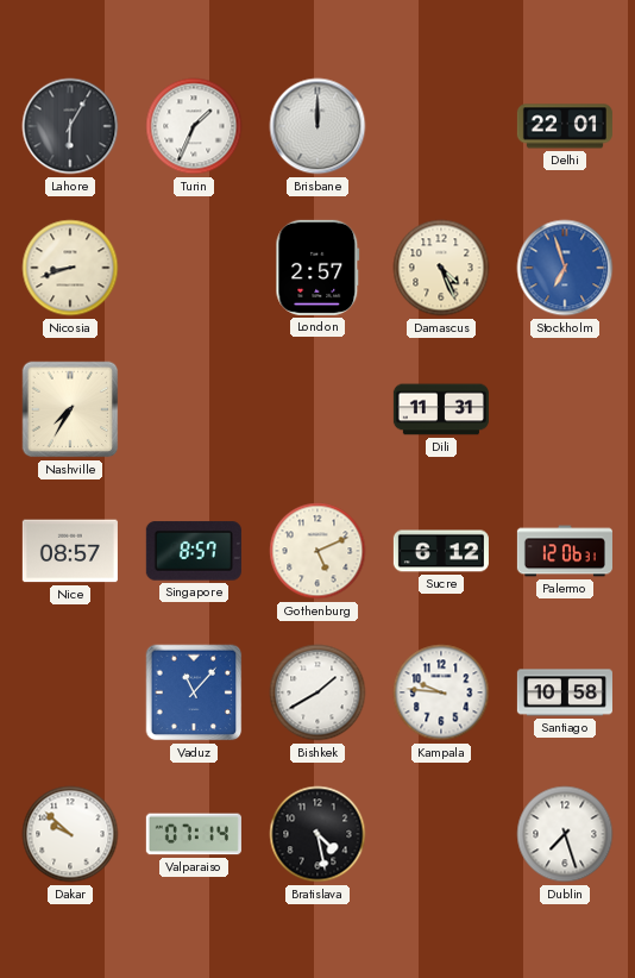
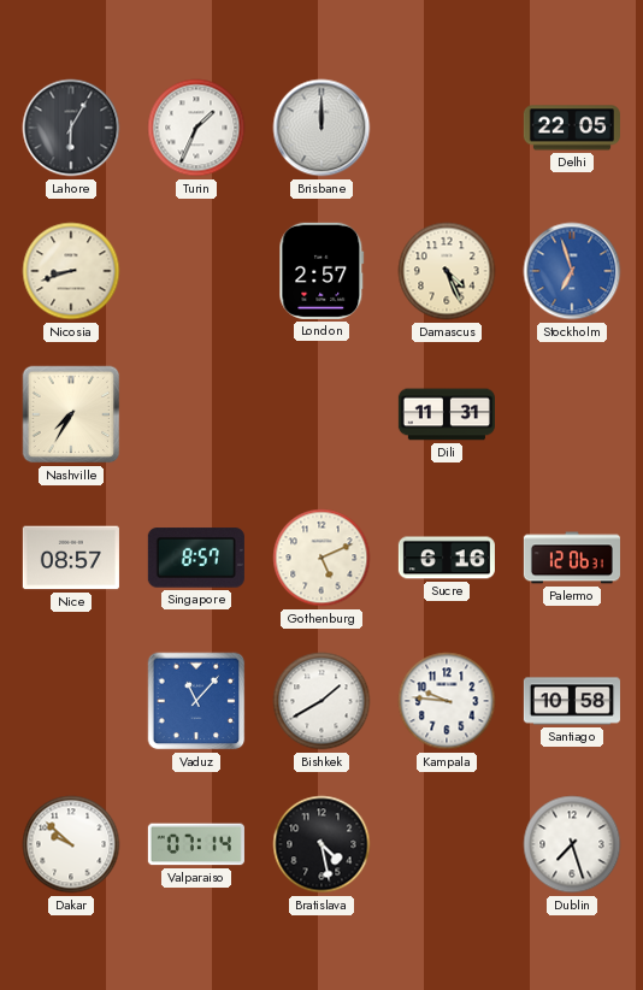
Delhi: 22:01 -> 22:05 (572, 128)
Sucre: 6:12 -> 6:16 (447, 558)
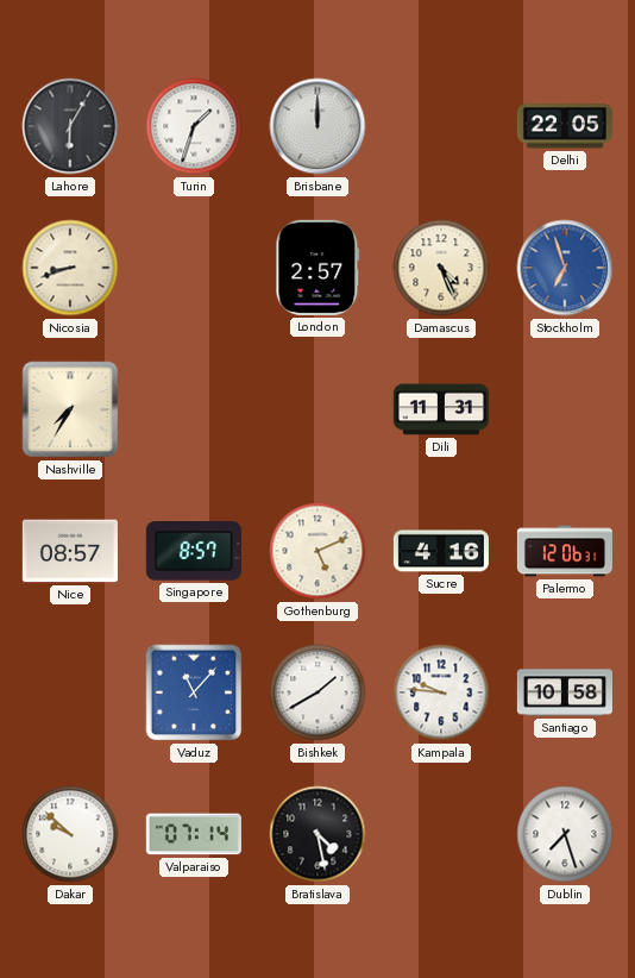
Turin: 1:34 -> 1:33 (194, 126)
Sucre: 6:16 -> 4:16 (441, 551)
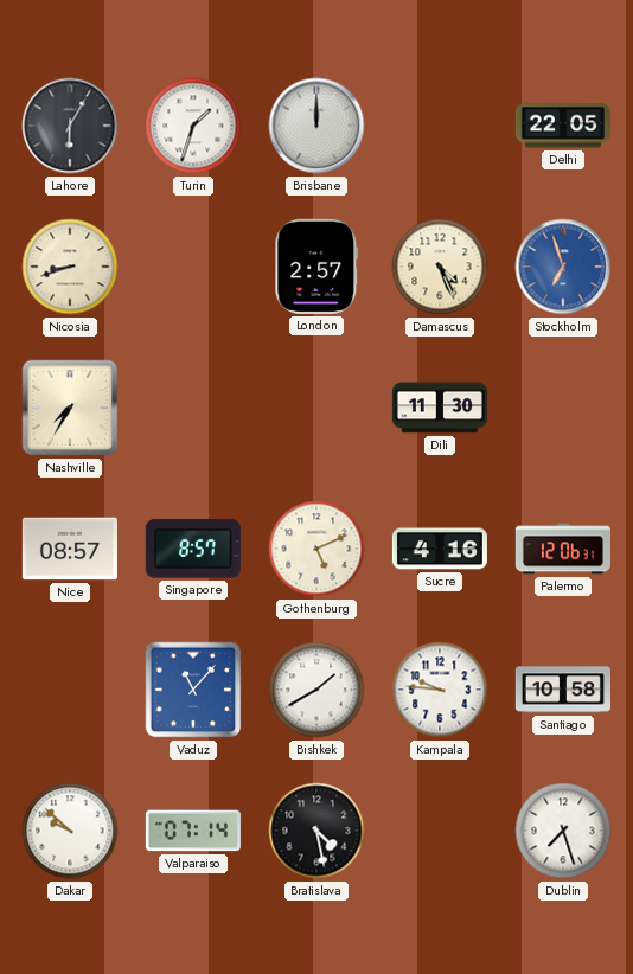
Dili: 11:31 -> 11:30 (440, 408)
